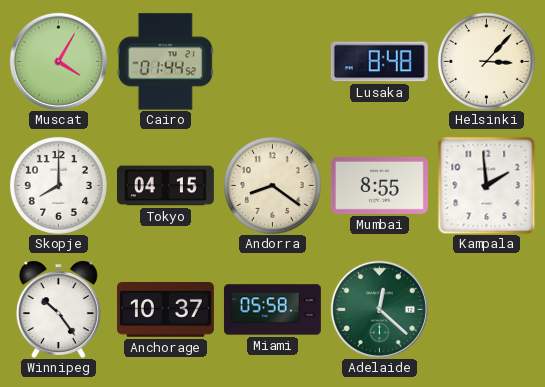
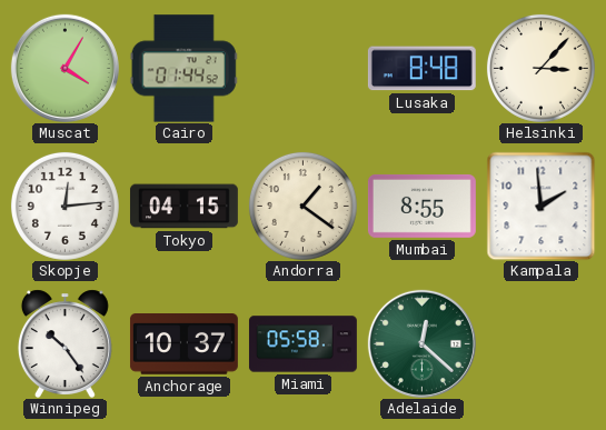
Skopje: 8:00 -> 12:14 (64, 206)
Andorra: 8:21 -> 1:21 (302, 206)
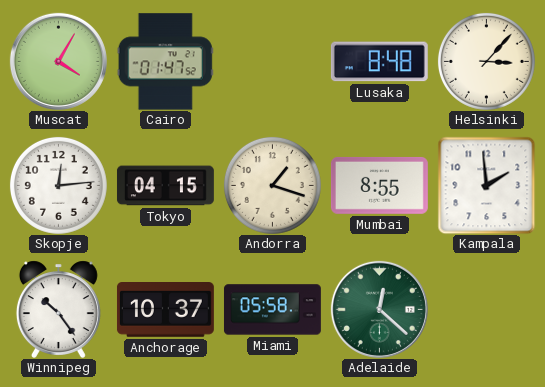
Cairo: 01:44 -> 01:47 (165, 62)
Andorra: 1:21 -> 1:18 (272, 185)
